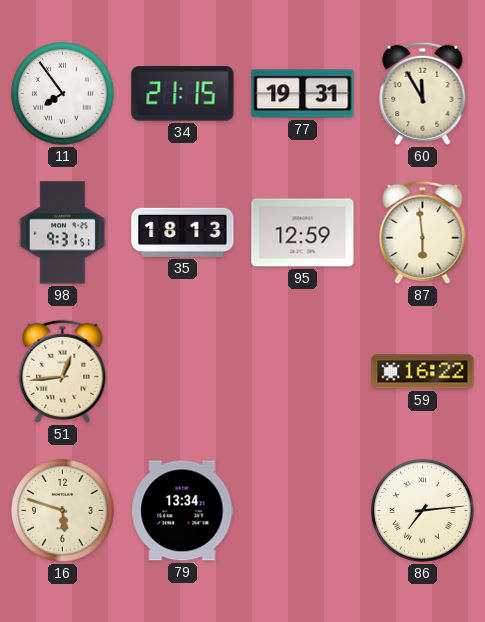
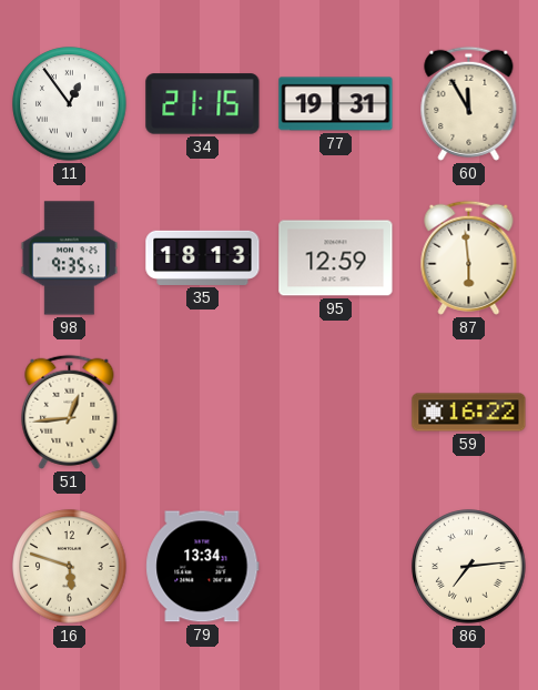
11: 7:54 -> 12:54 (70, 104)
98: 9:31 -> 9:35 (69, 258)
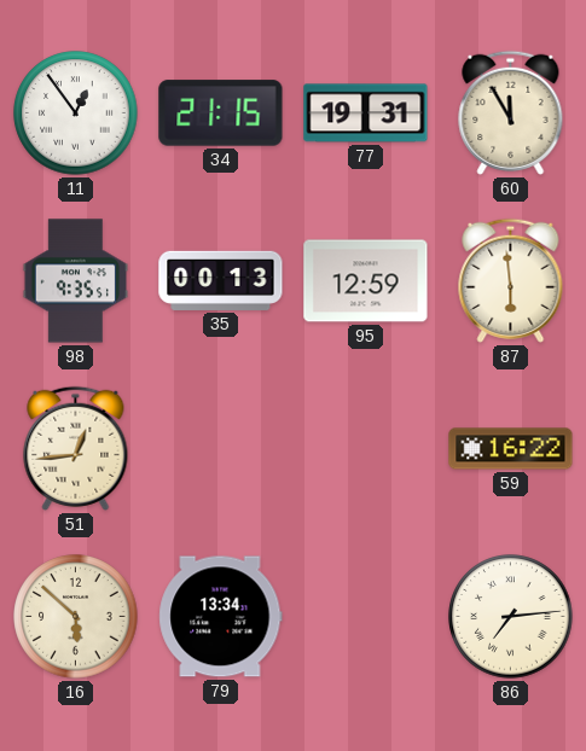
35: 18:13 -> 00:13 (221, 280)
16: 5:48 -> 5:52 (76, 617)
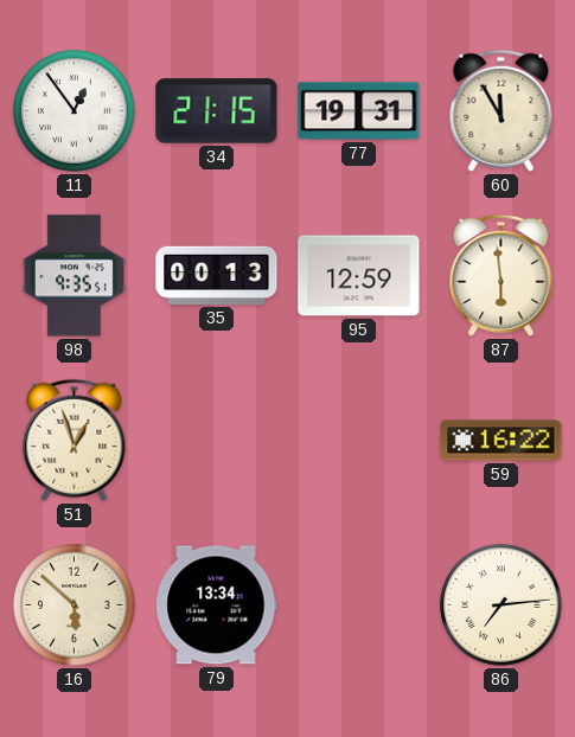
51: 12:44 -> 12:57 (75, 440)
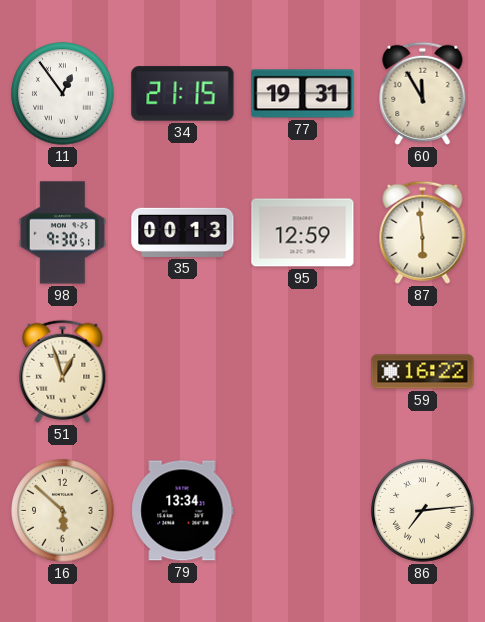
98: 9:35 -> 9:30 (62, 233)
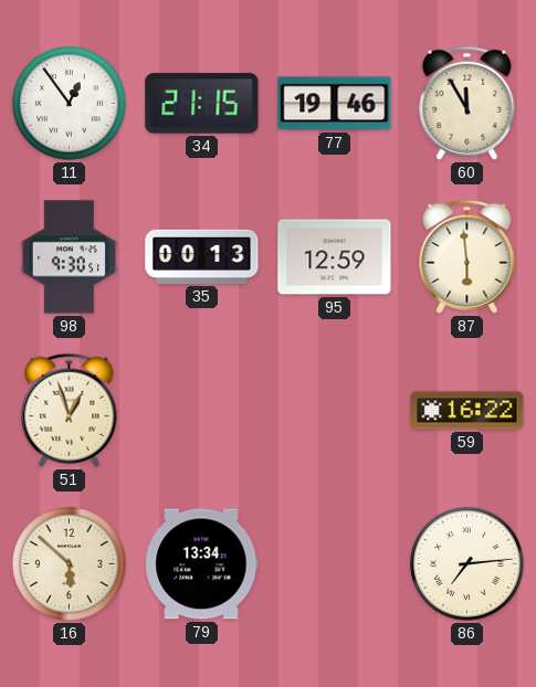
77: 19:31 -> 19:46 (335, 104)
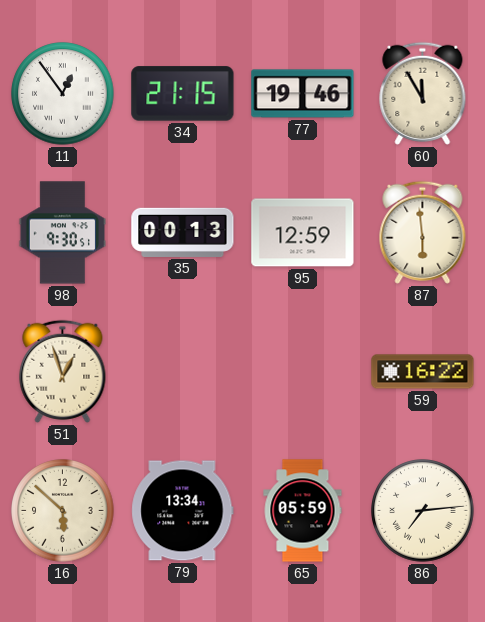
65: none -> 05:59 (303, 511)
